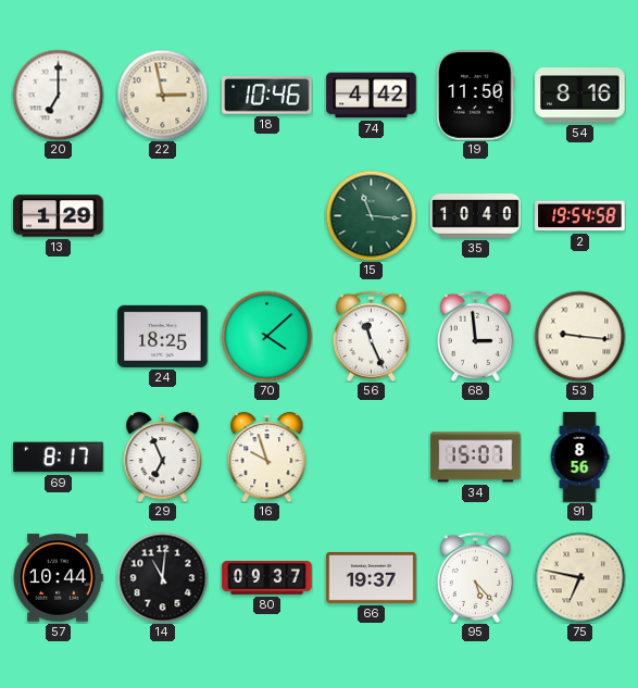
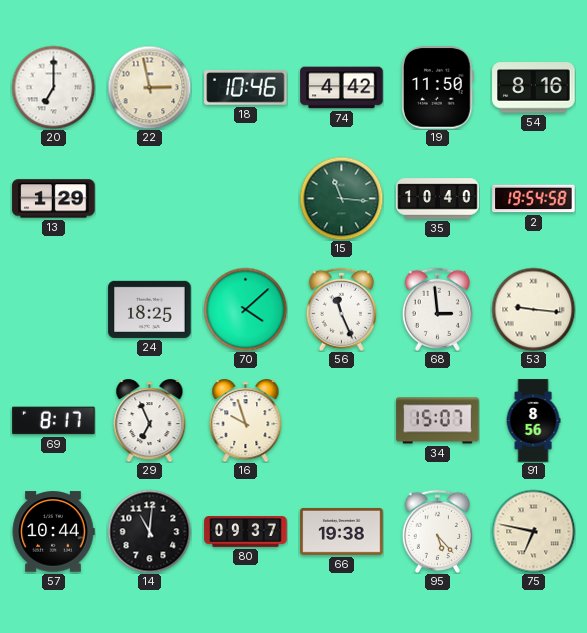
66: 19:37 -> 19:38 (342, 531)
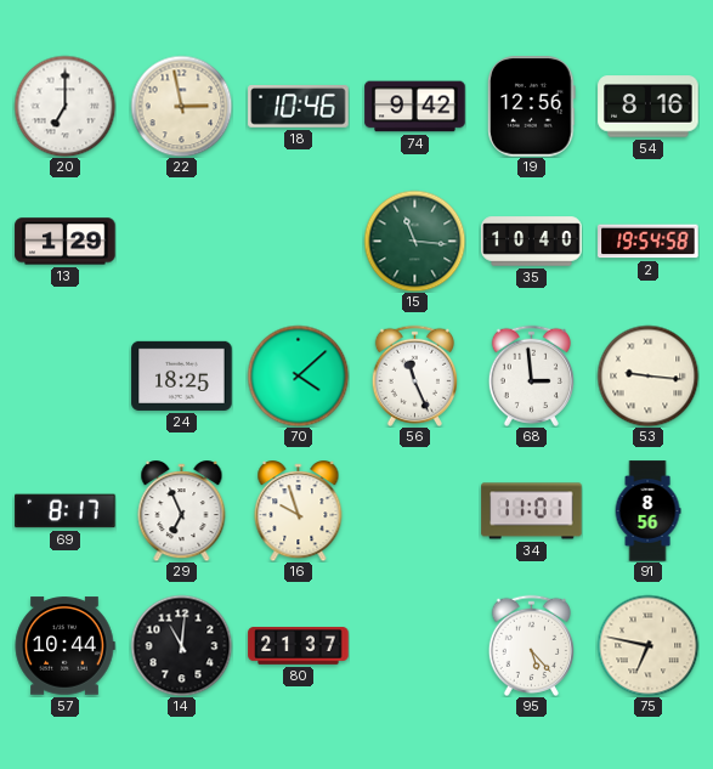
74: 4:42 -> 9:42 (415, 107)
19: 11:50 -> 12:56 (532, 107)
34: 15:07 -> 11:01 (532, 511)
80: 09:37 -> 21:37 (299, 646)
66: 19:38 -> none (342, 531)
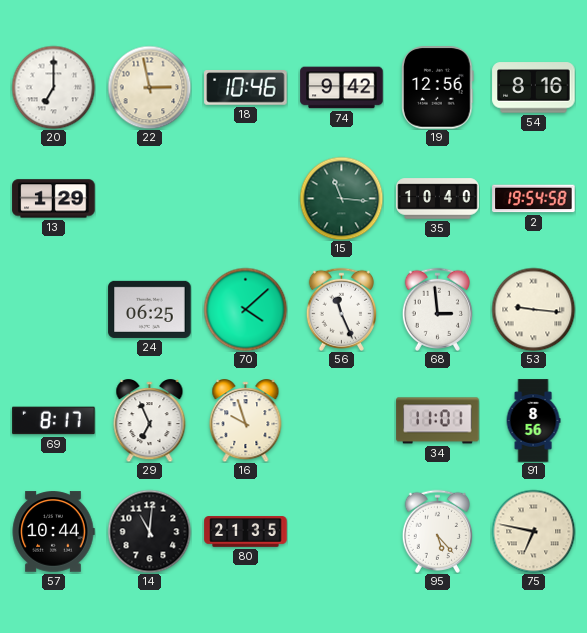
24: 18:25 -> 06:25 (150, 309)
80: 21:37 -> 21:35 (246, 532)
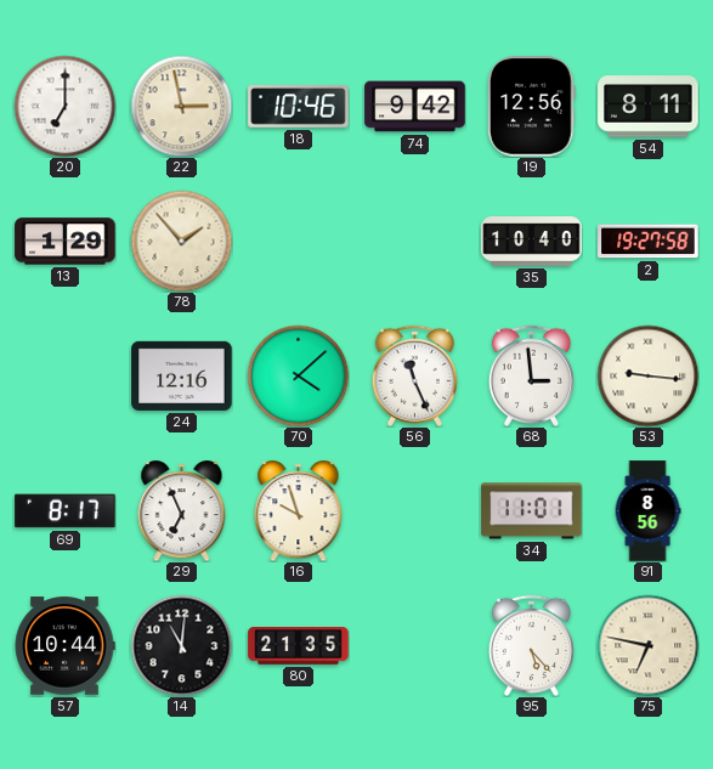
54: 8:16 -> 8:11 (649, 107)
78: none -> 1:53 (181, 241)
15: 11:16 -> none (341, 198)
2: 19:54 -> 19:27 (649, 242)
24: 06:25 -> 12:16 (182, 375)
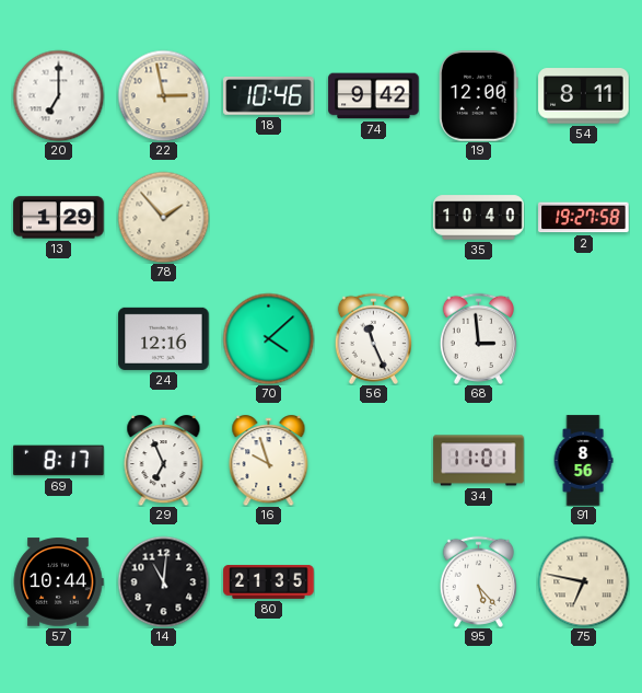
19: 12:56 -> 12:00 (479, 96)
53: 9:16 -> none (647, 375)
